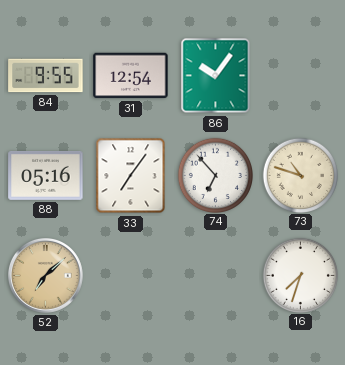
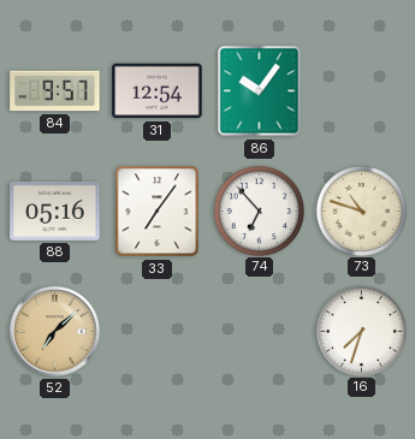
84: 9:55 -> 9:57 (55, 91)
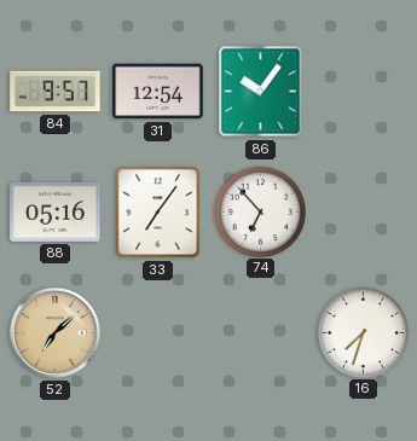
73: 10:48 -> none (361, 210)
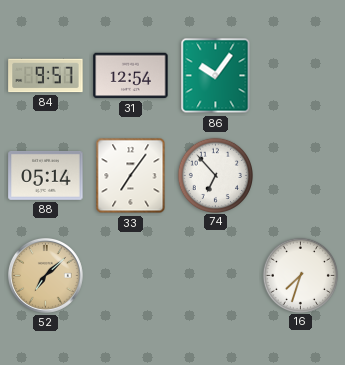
88: 05:16 -> 05:14 (46, 175)
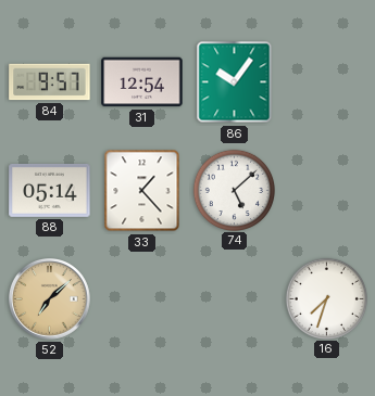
33: 7:06 -> 1:23 (142, 191)
74: 6:53 -> 5:08 (234, 190)
